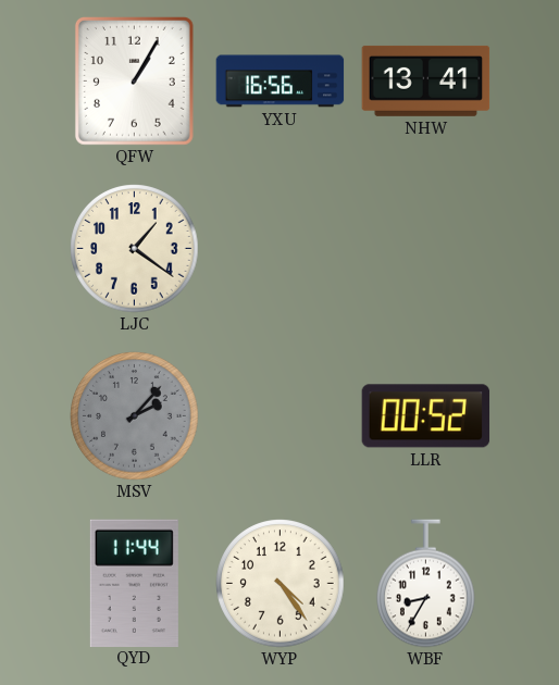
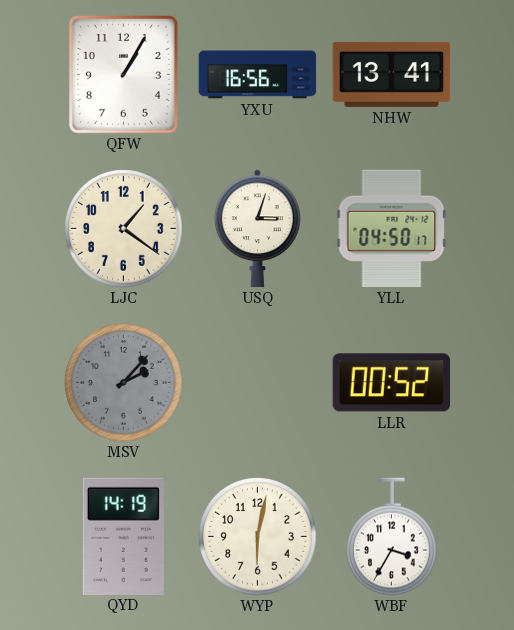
USQ: none -> 3:03 (257, 229)
YLL: none -> 04:50 (392, 229)
QYD: 11:44 -> 14:19 (123, 536)
WYP: 4:24 -> 6:02 (258, 537)
WBF: 8:35 -> 3:35 (392, 537)
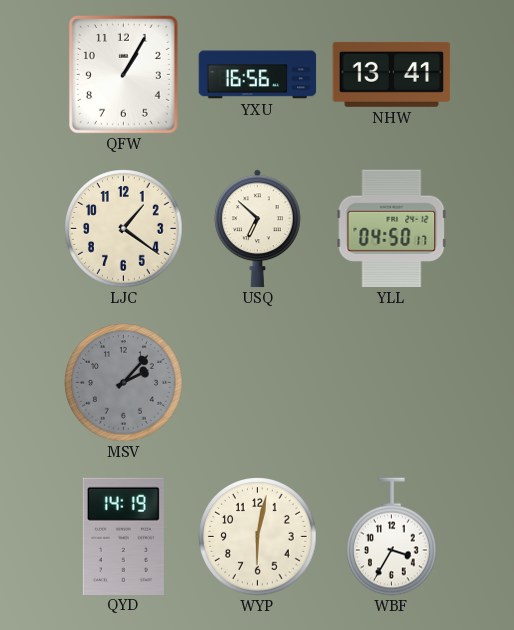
USQ: 3:03 -> 6:52 (257, 229)
LLR: 00:52 -> none (392, 383)
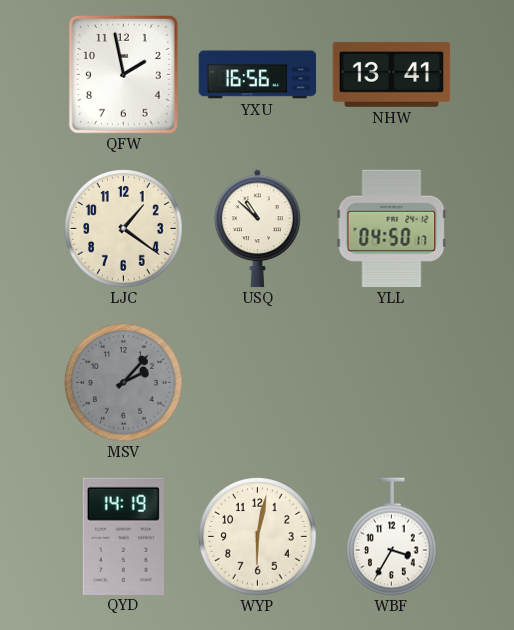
QFW: 1:05 -> 1:58 (123, 74)
USQ: 6:52 -> 10:52 (257, 229)
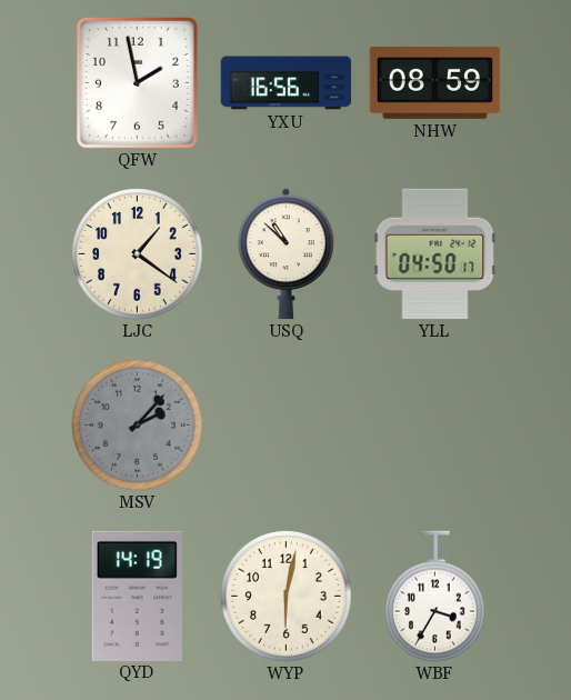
NHW: 13:41 -> 08:59 (435, 82)
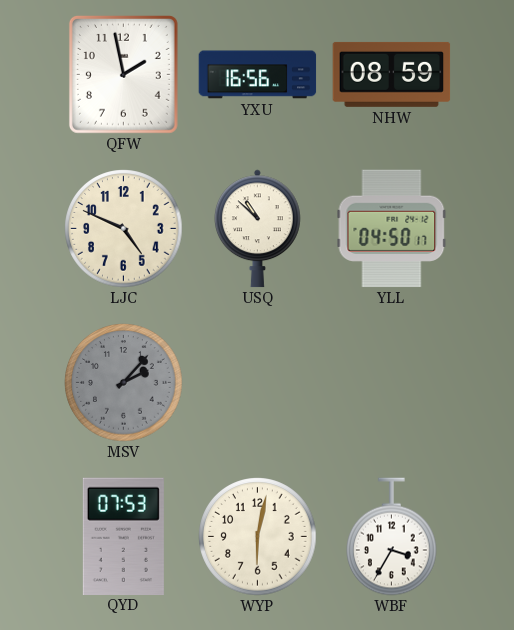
LJC: 1:21 -> 4:49 (124, 229)
QYD: 14:19 -> 07:53 (123, 536)
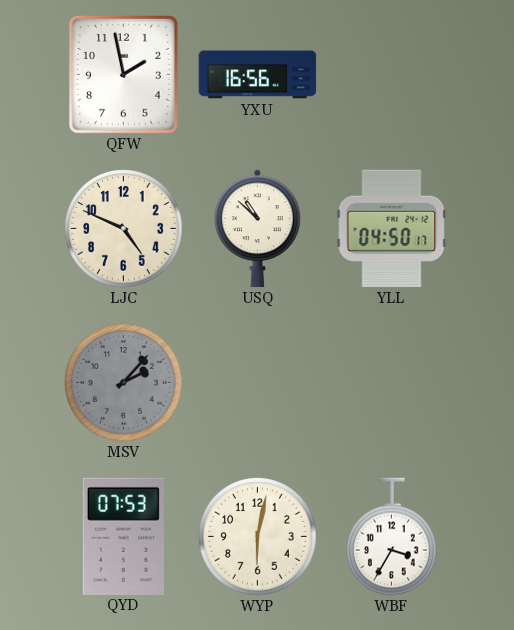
NHW: 08:59 -> none (392, 74)
